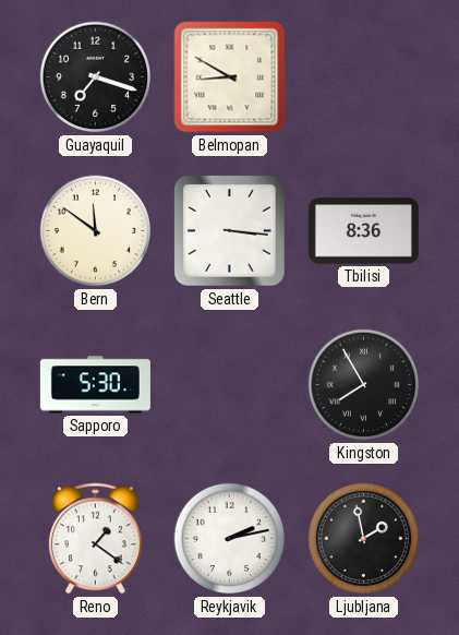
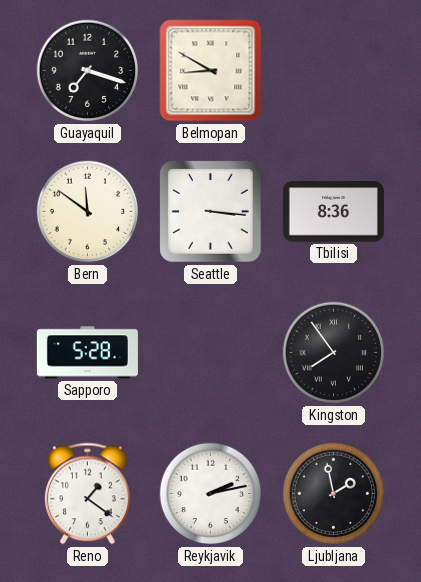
Sapporo: 5:30 -> 5:28 (87, 353)
Kingston: 7:55 -> 7:54 (334, 353)
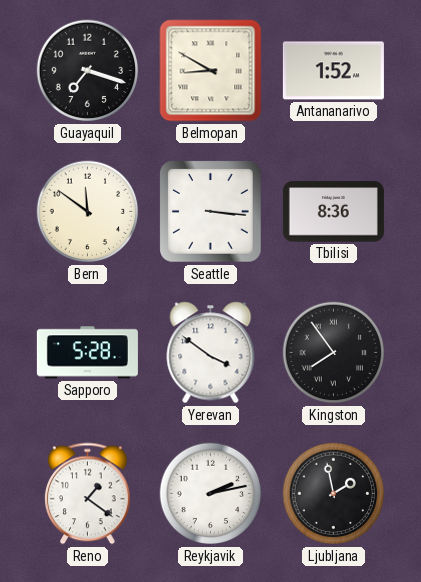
Antananarivo: none -> 1:52 (333, 71)
Yerevan: none -> 3:51 (211, 353)
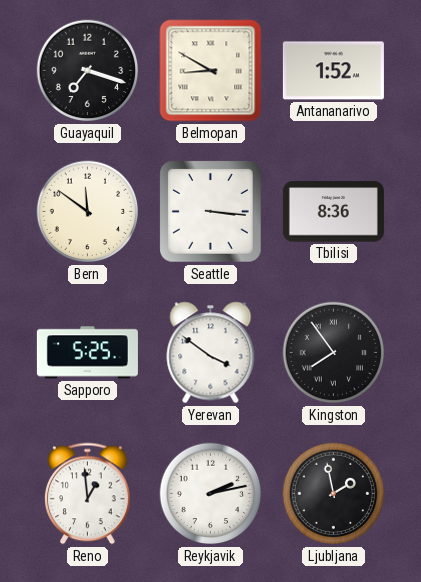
Sapporo: 5:28 -> 5:25 (87, 353)
Reno: 1:21 -> 12:59 (88, 494)
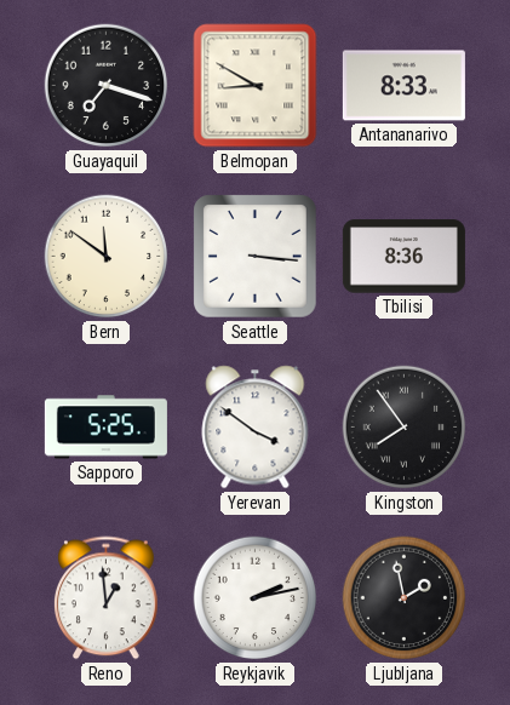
Antananarivo: 1:52 -> 8:33 (403, 86)
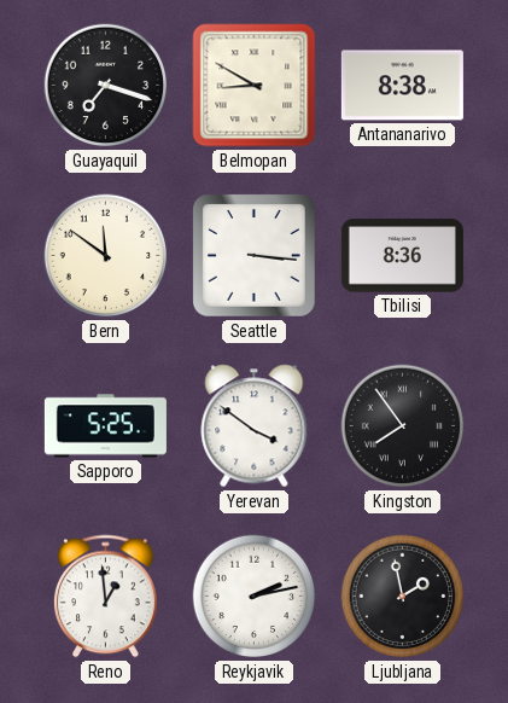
Antananarivo: 8:33 -> 8:38 (402, 86)
